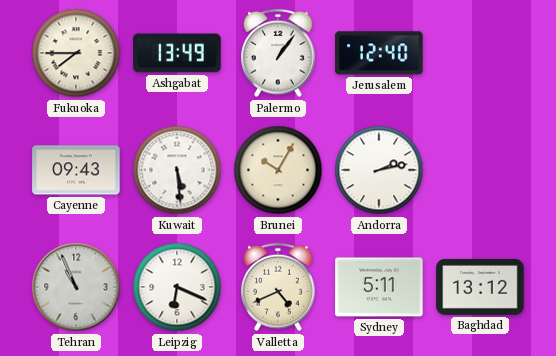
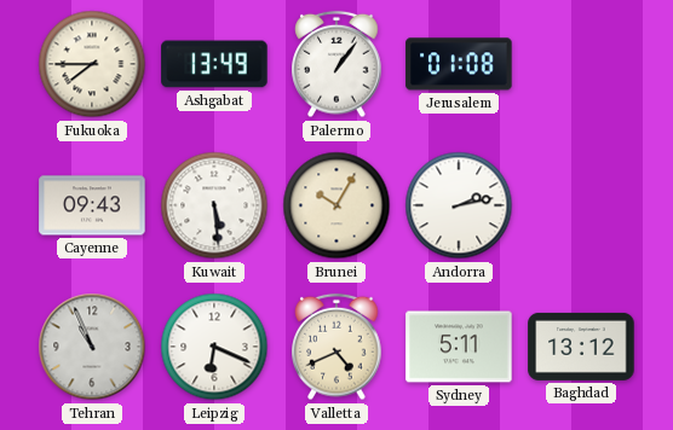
Jerusalem: 12:40 -> 01:08 (459, 64)
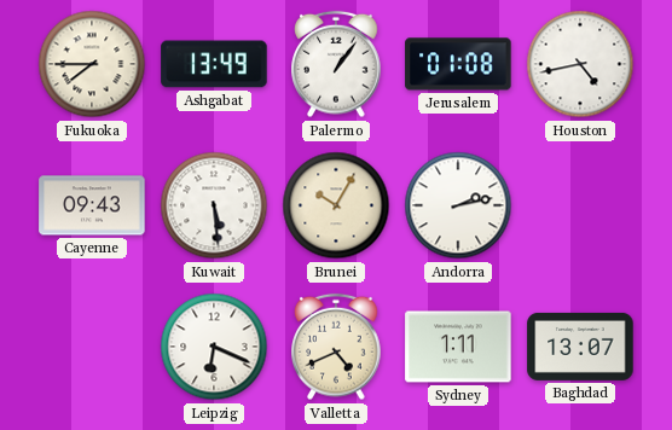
Houston: none -> 4:43 (580, 64)
Tehran: 10:56 -> none (92, 347)
Sydney: 5:11 -> 1:11 (458, 347)
Baghdad: 13:12 -> 13:07 (580, 347)
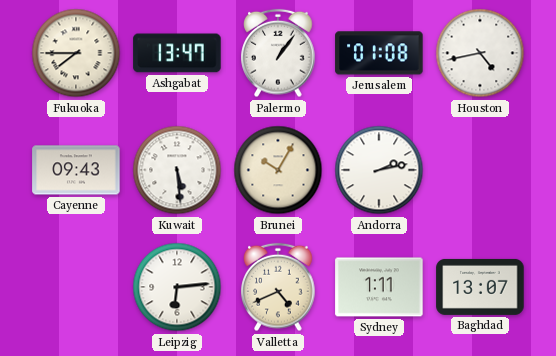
Ashgabat: 13:49 -> 13:47 (177, 53)
Leipzig: 6:19 -> 6:14 (177, 287)
